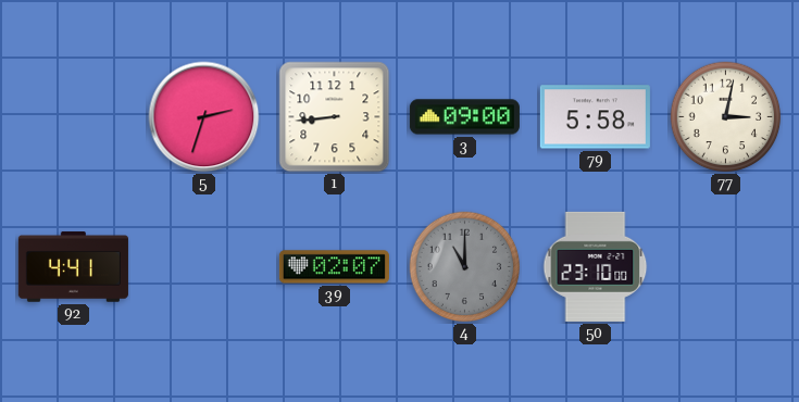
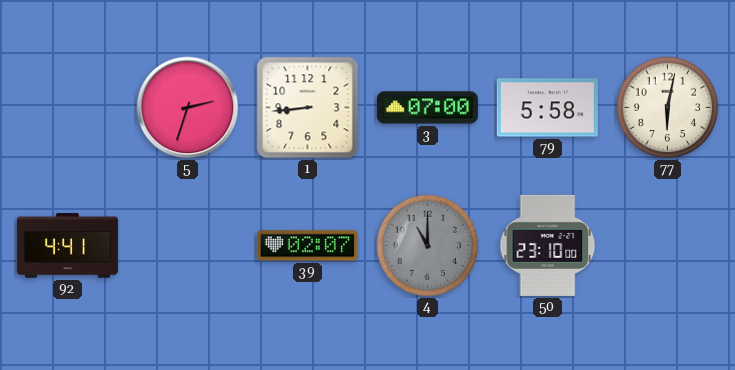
3: 09:00 -> 07:00 (427, 108)
77: 3:02 -> 6:02 (668, 108)
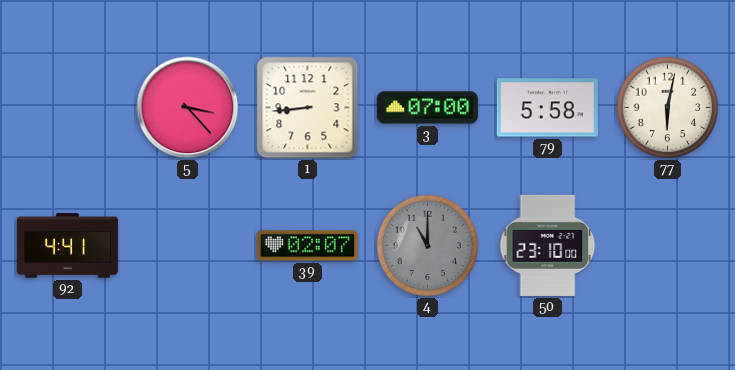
5: 2:33 -> 3:23 (188, 108)
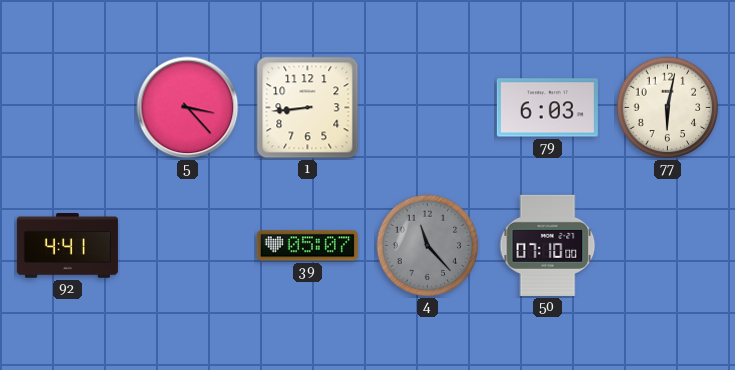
3: 07:00 -> none (427, 108)
79: 5:58 -> 6:03 (547, 108)
39: 02:07 -> 05:07 (307, 246)
4: 11:00 -> 11:23 (428, 246)
50: 23:10 -> 07:10 (548, 245)
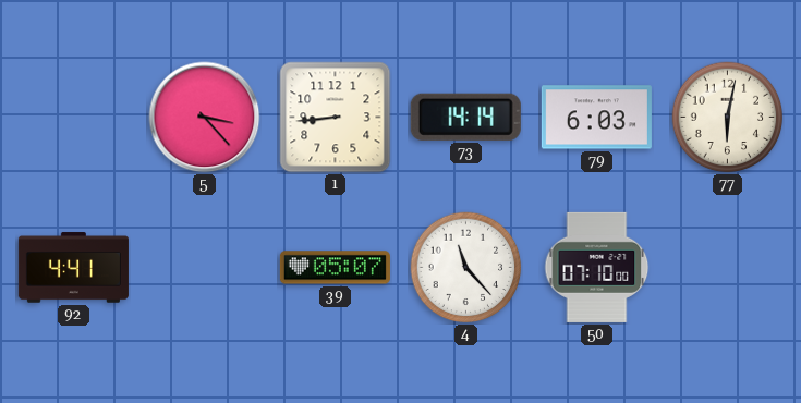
73: none -> 14:14 (465, 117)
4 dial: grey -> white (466, 268)
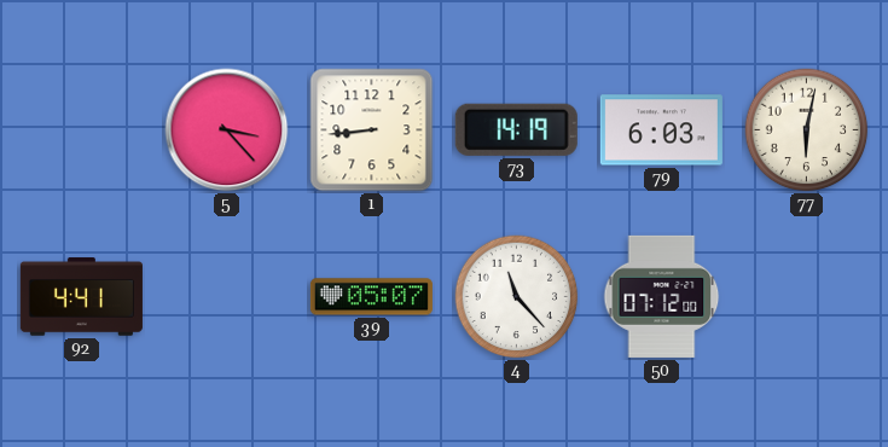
73: 14:14 -> 14:19 (516, 129)
50: 07:10 -> 07:12 (662, 296)
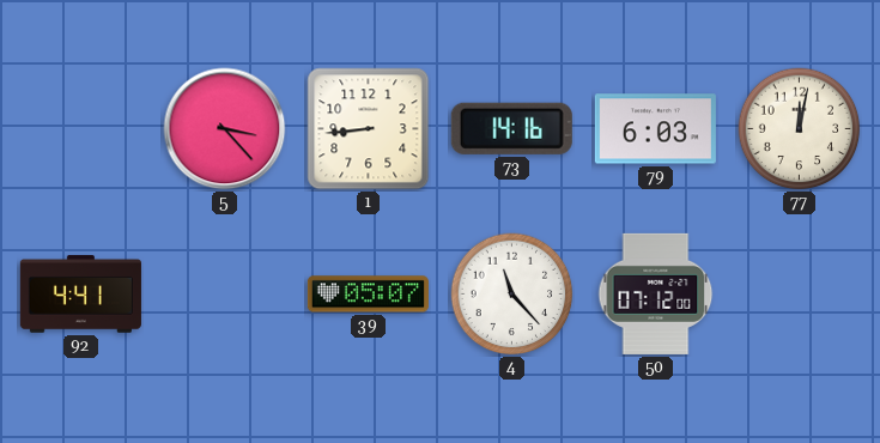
73: 14:19 -> 14:16 (511, 128)
77: 6:02 -> 12:02 (800, 129)
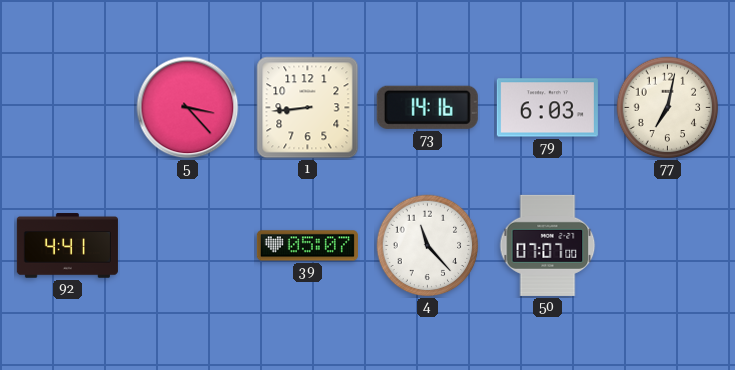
77: 12:02 -> 7:02 (668, 108)
50: 07:12 -> 07:07 (548, 245)
